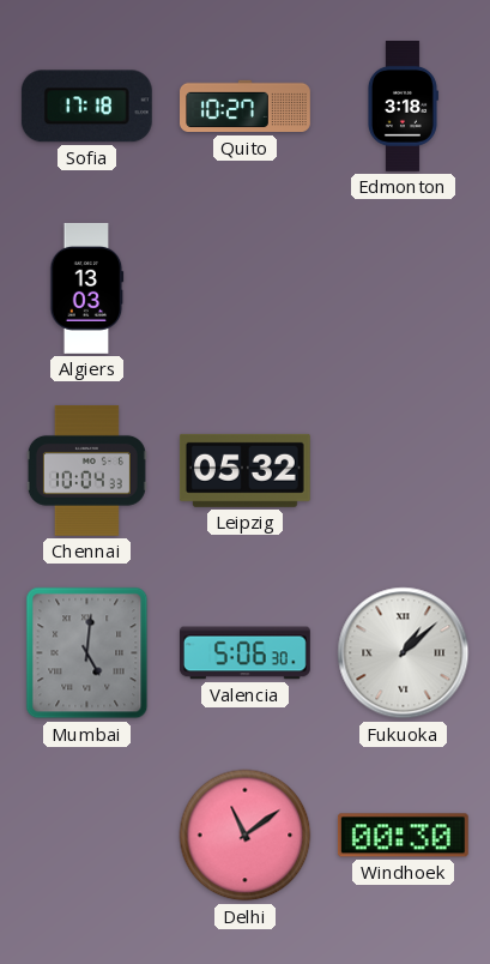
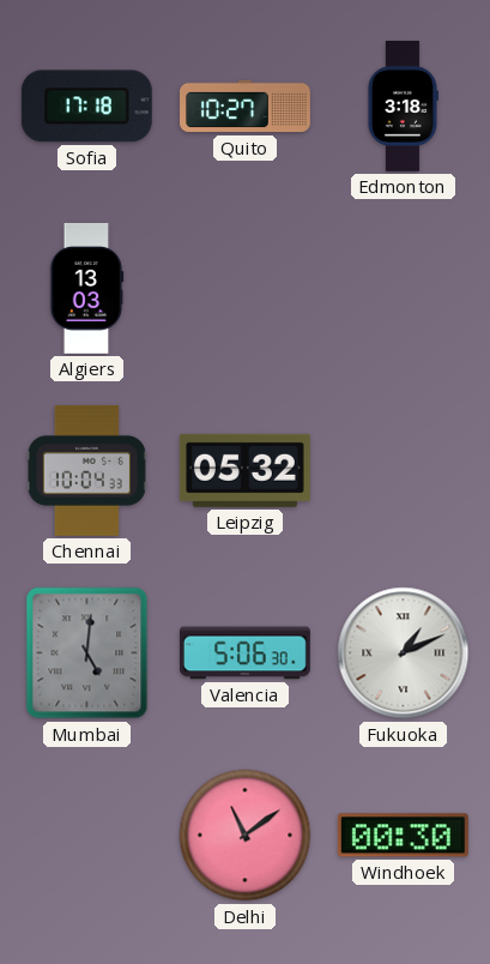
Fukuoka: 1:08 -> 1:11 (404, 653)
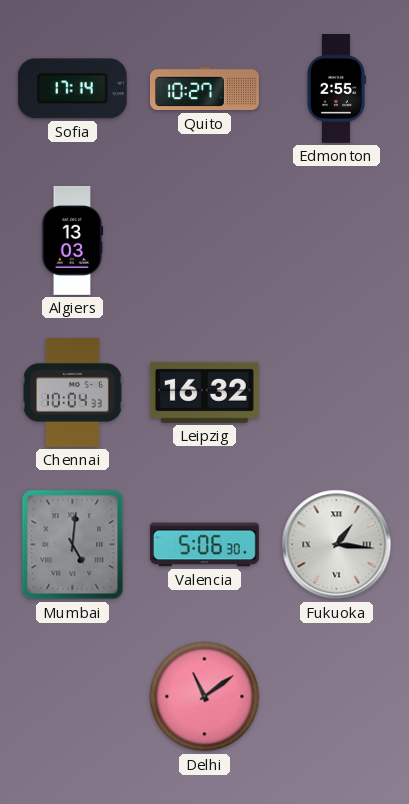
Sofia: 17:18 -> 17:14 (72, 89)
Edmonton: 3:18 -> 2:55 (336, 89)
Leipzig: 05:32 -> 16:32 (204, 392)
Fukuoka: 1:11 -> 1:16 (337, 545)
Windhoek: 00:30 -> none (403, 836)
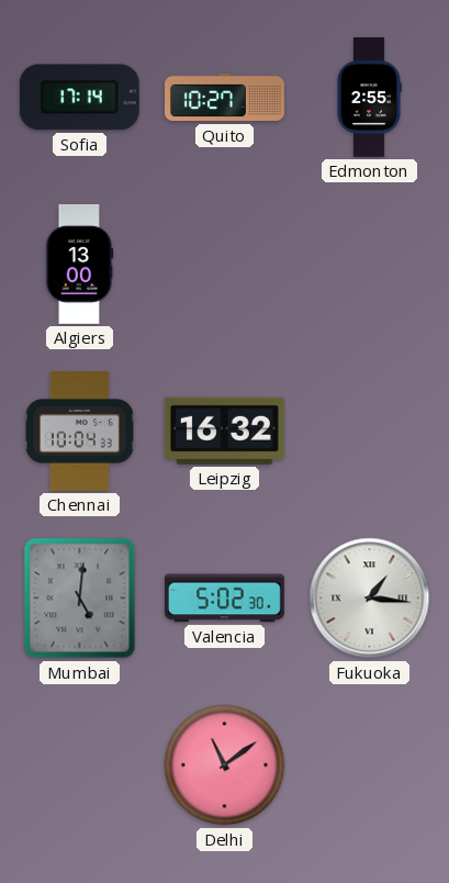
Algiers: 13:03 -> 13:00 (80, 264)
Valencia: 5:06 -> 5:02 (224, 599)
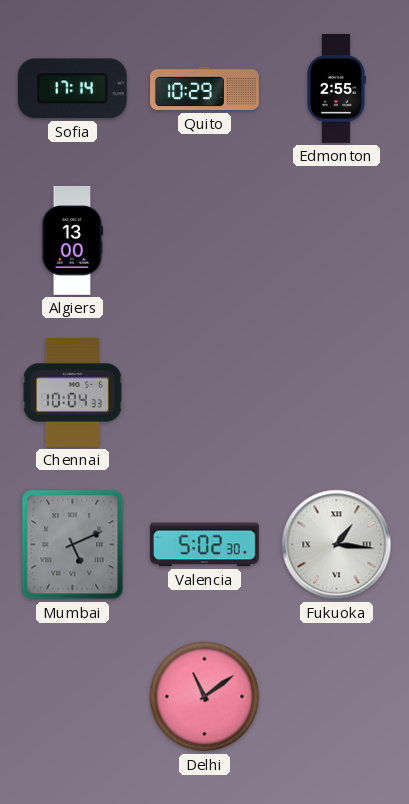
Quito: 10:27 -> 10:29 (205, 89)
Leipzig: 16:32 -> none (224, 431)
Mumbai: 5:01 -> 5:11 (73, 545)
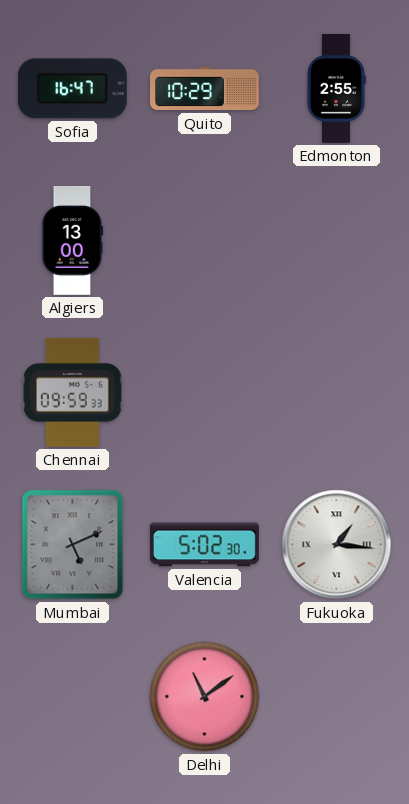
Sofia: 17:14 -> 16:47 (72, 89)
Chennai: 10:04 -> 09:59 (72, 392)
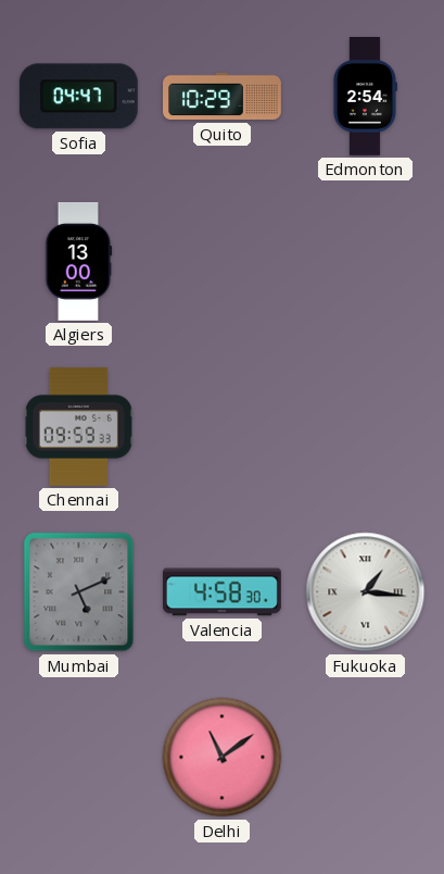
Sofia: 16:47 -> 04:47 (78, 97)
Edmonton: 2:55 -> 2:54 (365, 97)
Valencia: 5:02 -> 4:58 (221, 592)
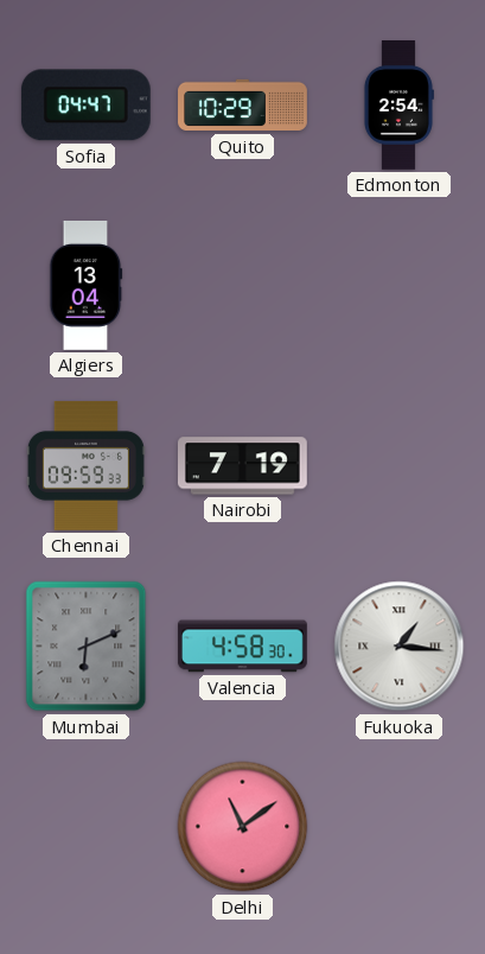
Algiers: 13:00 -> 13:04 (87, 285)
Nairobi: none -> 7:19 (242, 466)
Mumbai: 5:11 -> 6:11 (87, 647)
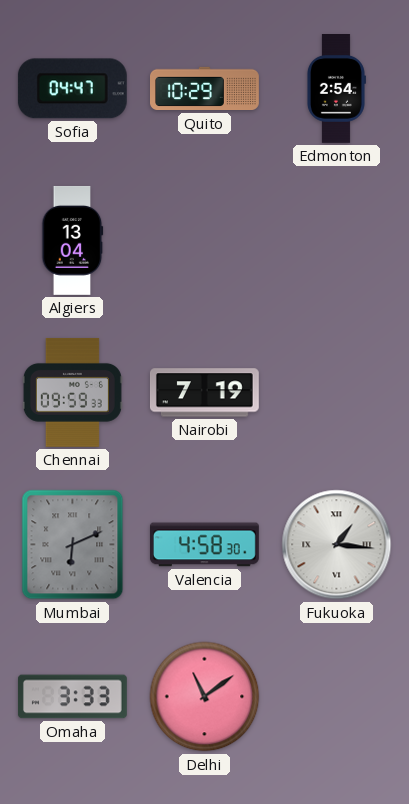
Omaha: none -> 3:33 (72, 697)
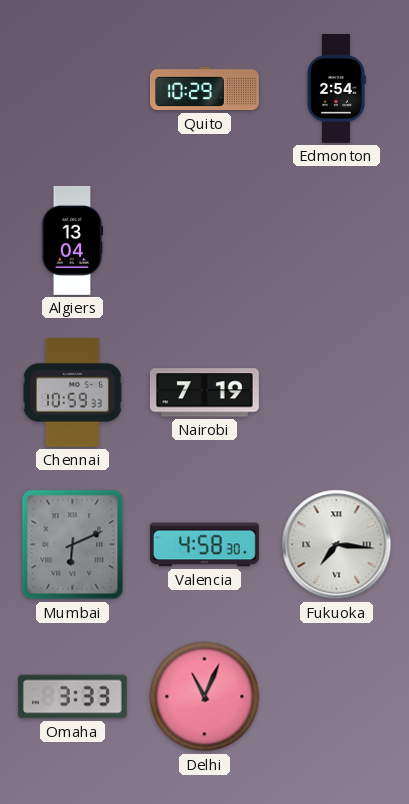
Sofia: 04:47 -> none (72, 89)
Chennai: 09:59 -> 10:59 (72, 392)
Fukuoka: 1:16 -> 7:16 (337, 545)
Delhi: 11:09 -> 11:04 (205, 697)
